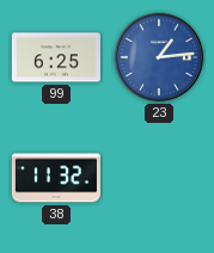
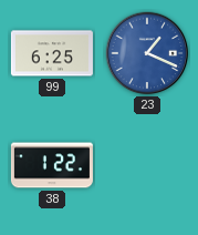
23: 1:14 -> 1:19 (147, 53)
38: 11:32 -> 1:22 (52, 165)
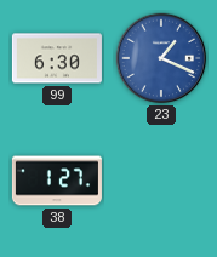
99: 6:25 -> 6:30 (57, 58)
38: 1:22 -> 1:27 (57, 181)
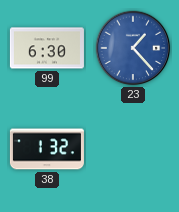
23: 1:19 -> 1:23 (133, 48)
38: 1:27 -> 1:32 (47, 149)
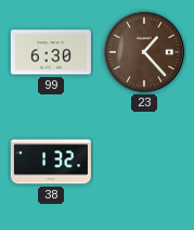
23 dial: blue -> brown (144, 52)
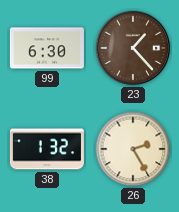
26: none -> 2:25 (133, 149)
